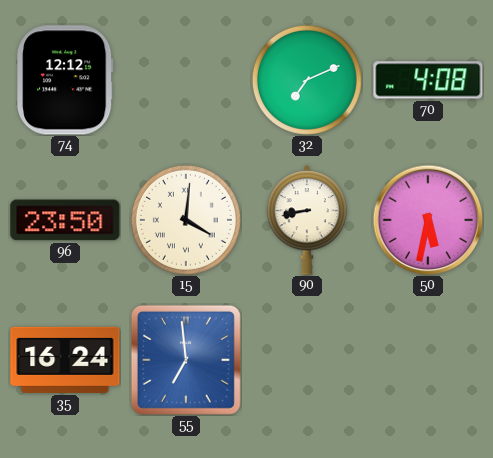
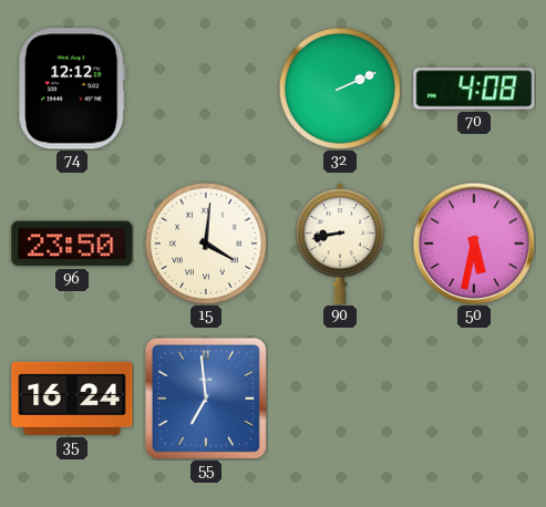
32: 7:11 -> 2:11 (340, 89)
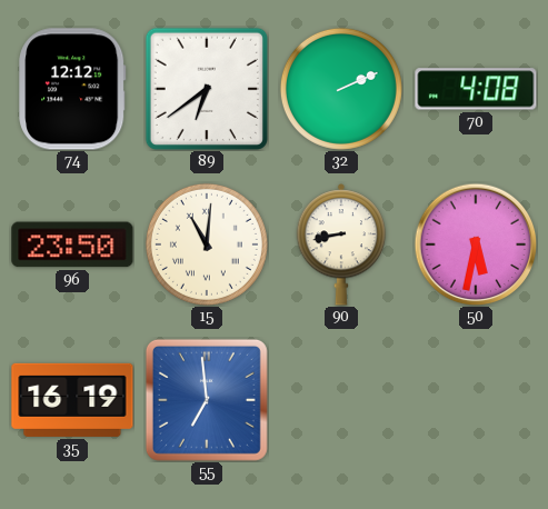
89: none -> 6:39 (207, 89)
15: 4:01 -> 11:01 (207, 244)
35: 16:24 -> 16:19 (72, 400)
